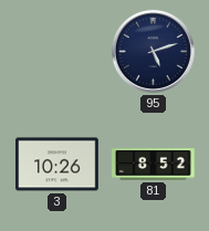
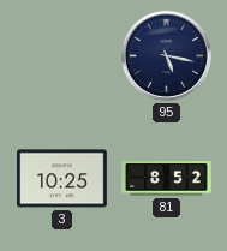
95: 5:12 -> 5:17 (166, 55)
3: 10:26 -> 10:25 (62, 179)
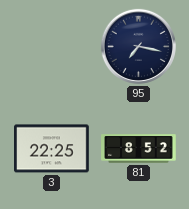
95: 5:17 -> 7:17 (138, 46)
3: 10:25 -> 22:25 (52, 149)
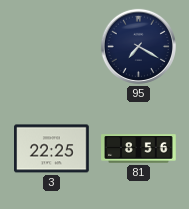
95: 7:17 -> 7:20 (138, 46)
81: 8:52 -> 8:56 (139, 149)
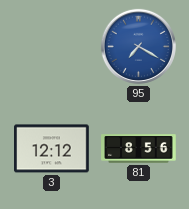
95 dial: navy -> blue (138, 46)
3: 22:25 -> 12:12 (52, 149)
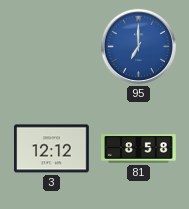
95: 7:20 -> 7:00 (138, 46)
81: 8:56 -> 8:58 (139, 149)
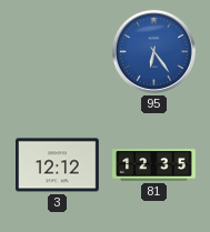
95: 7:00 -> 6:24 (153, 51)
81: 8:58 -> 12:35 (154, 165)
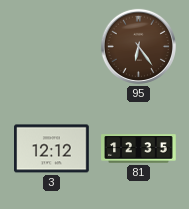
95 dial: blue -> brown (138, 46)
